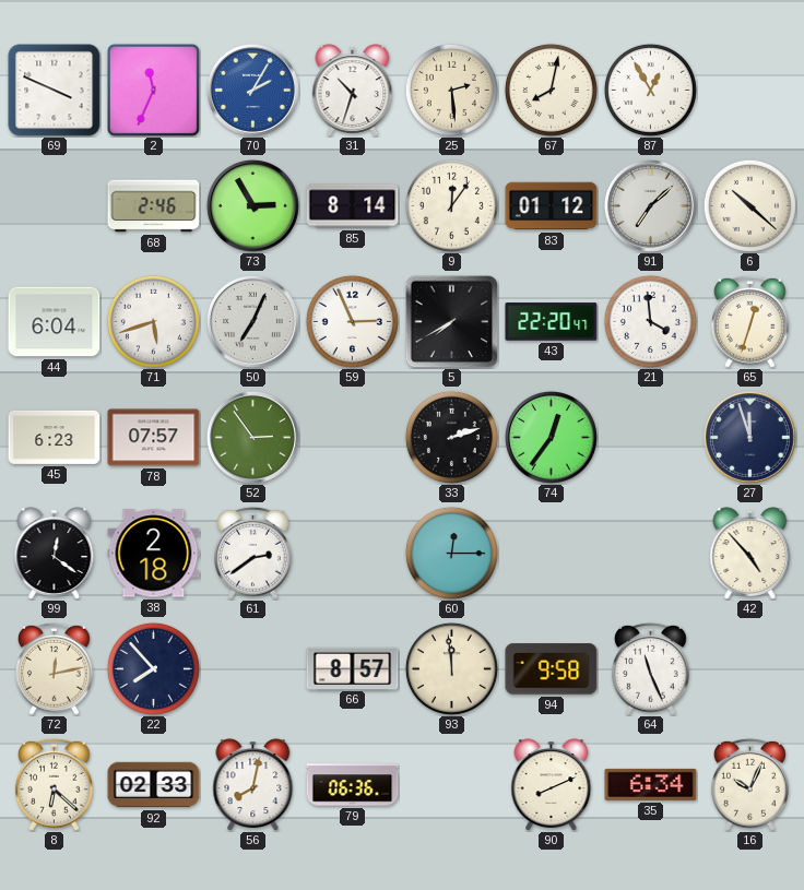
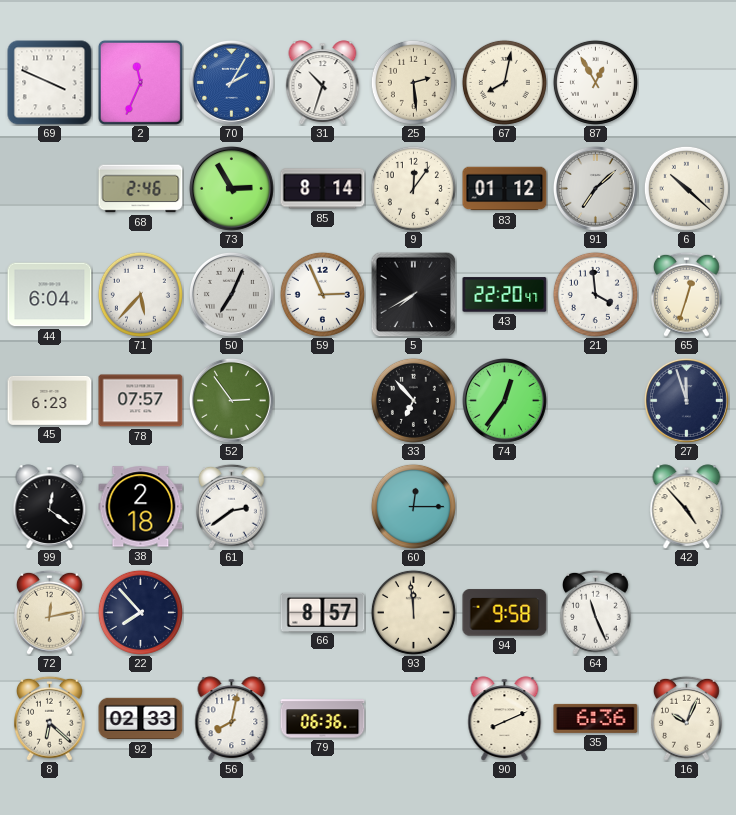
71: 5:42 -> 5:37 (140, 294)
33: 2:12 -> 6:53 (413, 400)
35: 6:34 -> 6:36 (596, 718)
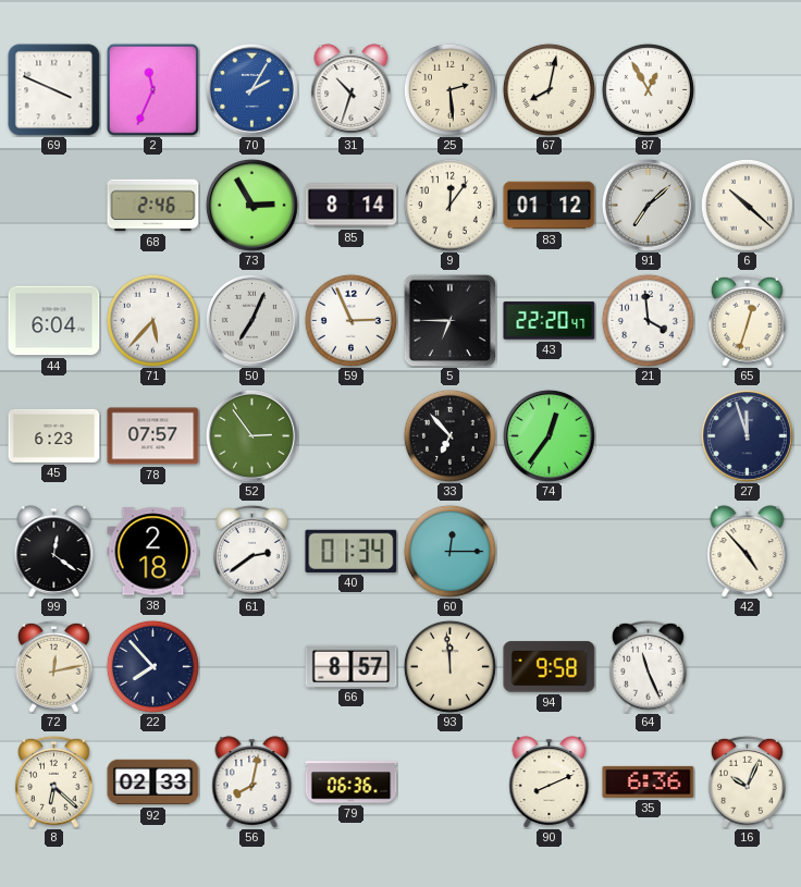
5: 7:40 -> 6:45 (449, 320)
40: none -> 01:34 (352, 551)
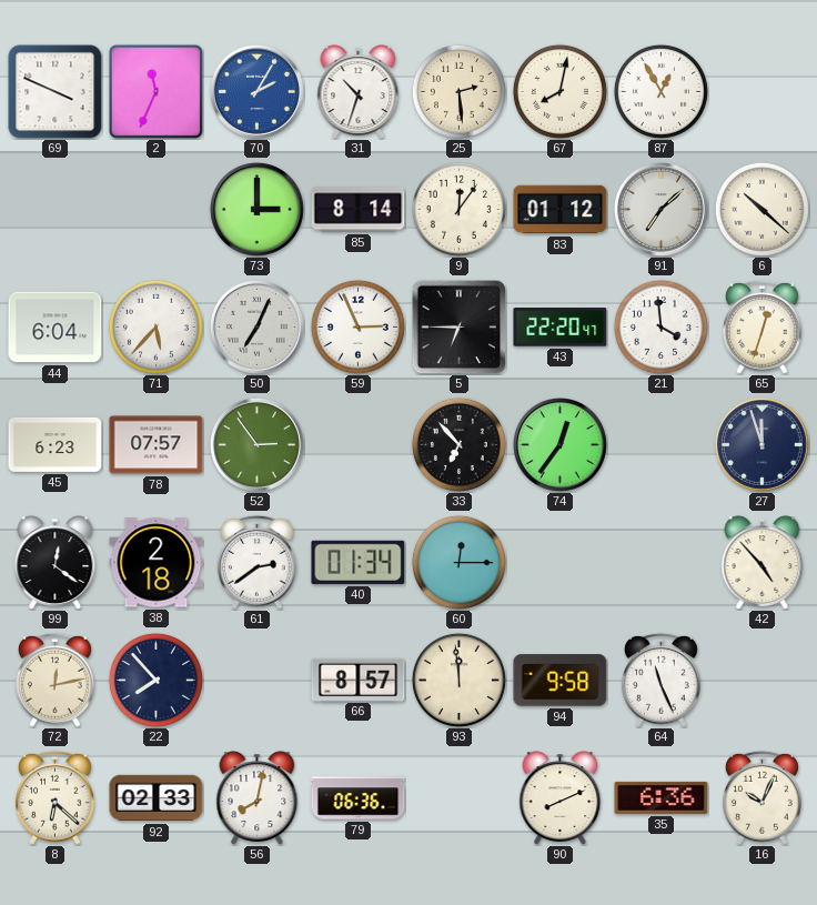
68: 2:46 -> none (153, 206)
73: 2:55 -> 3:00 (256, 209)
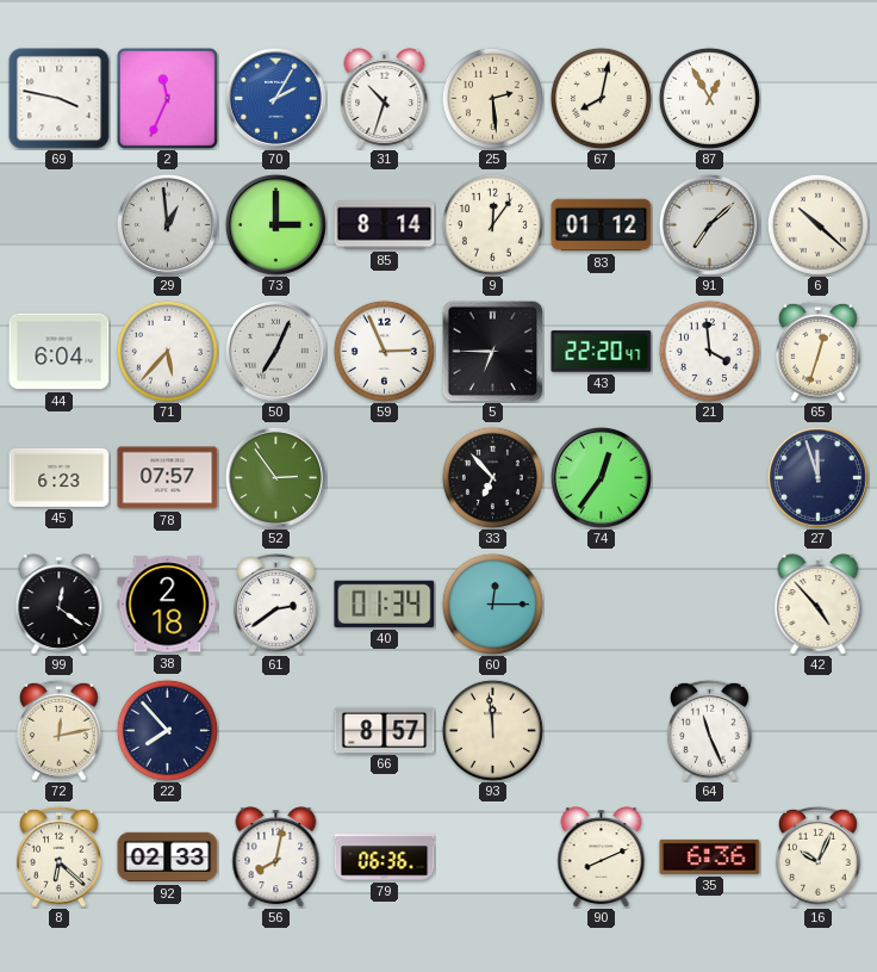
69: 3:49 -> 3:47 (60, 99)
29: none -> 12:59 (167, 224)
94: 9:58 -> none (561, 681)
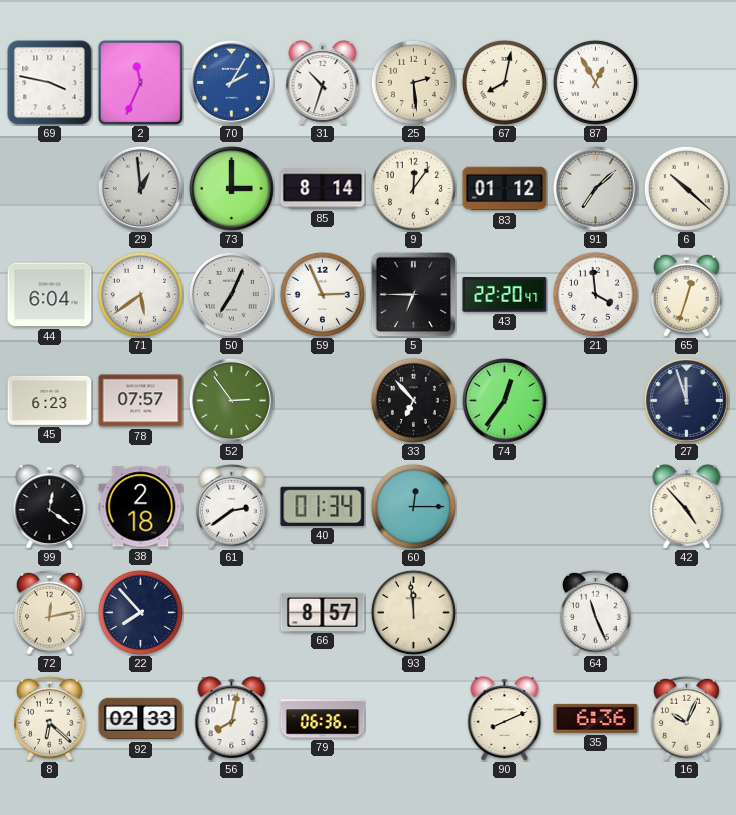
71: 5:37 -> 5:39 (140, 294)
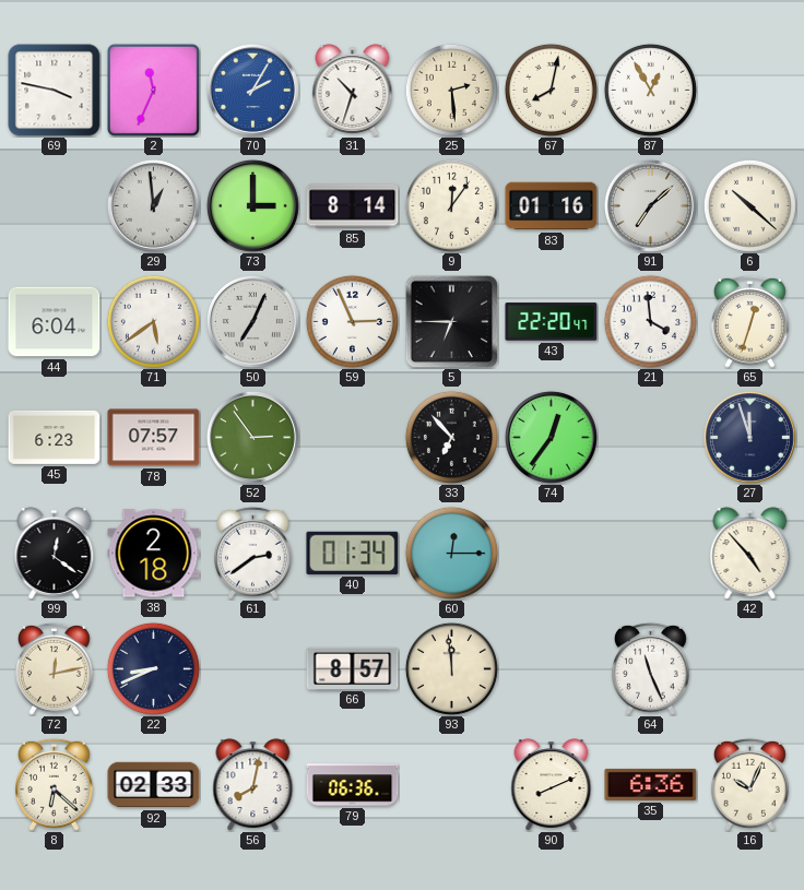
83: 01:12 -> 01:16 (552, 206)
22: 7:53 -> 8:41 (153, 668)
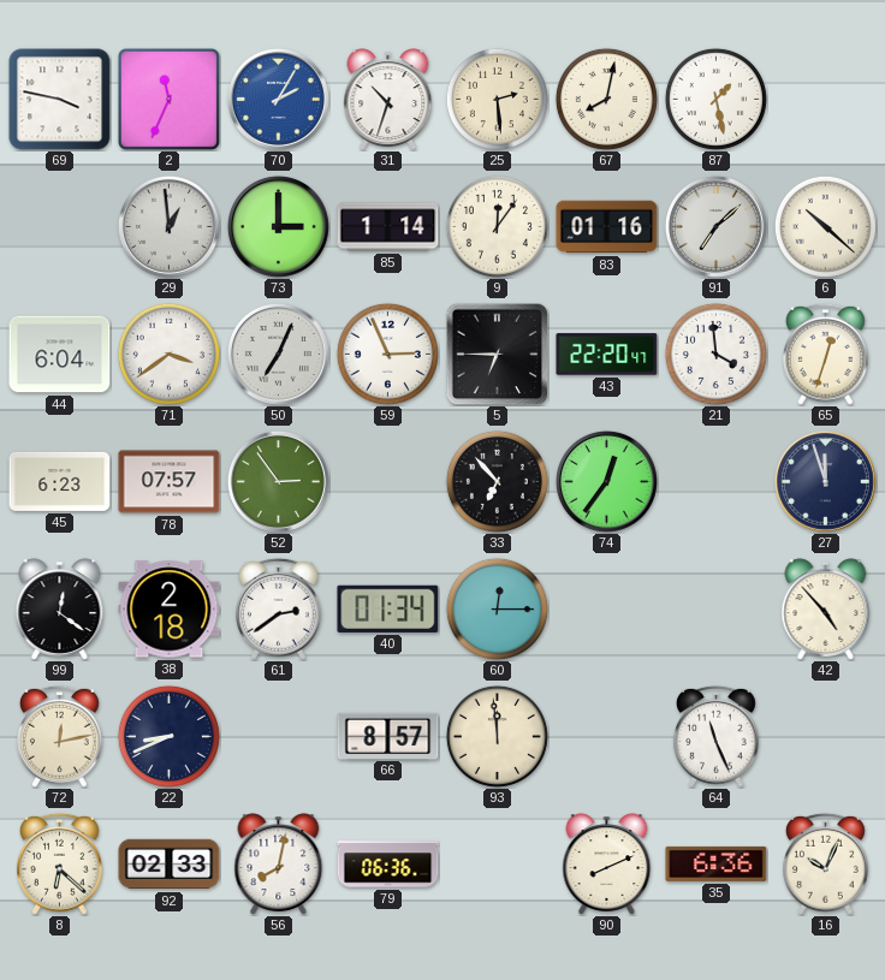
87: 12:55 -> 1:28 (715, 99)
85: 8:14 -> 1:14 (388, 227)
71: 5:39 -> 3:39 (168, 354)
